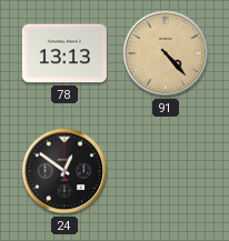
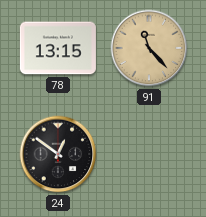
78: 13:13 -> 13:15 (58, 48)
91: 4:23 -> 11:23 (149, 48)
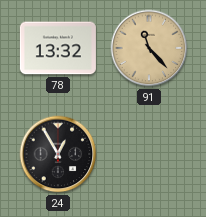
78: 13:15 -> 13:32 (58, 48)
24: 12:51 -> 12:55 (58, 154)
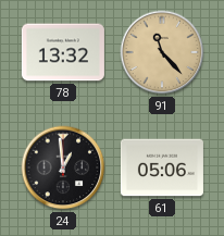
24: 12:55 -> 12:59 (63, 167)
61: none -> 05:06 (162, 167)
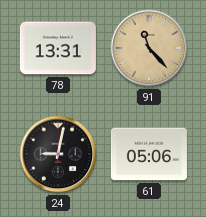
78: 13:32 -> 13:31 (58, 48)
24: 12:59 -> 9:02 (58, 154)
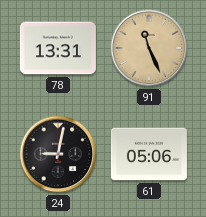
91: 11:23 -> 11:26 (149, 48)
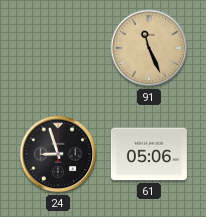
78: 13:31 -> none (58, 48)
24: 9:02 -> 8:57 (58, 154)
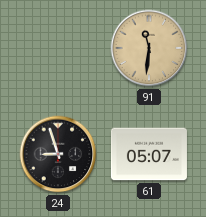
91: 11:26 -> 11:31 (149, 48)
61: 05:06 -> 05:07 (149, 154)
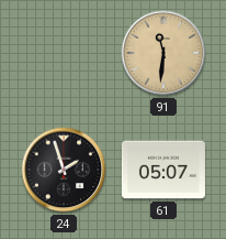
24: 8:57 -> 1:57 (64, 170)
